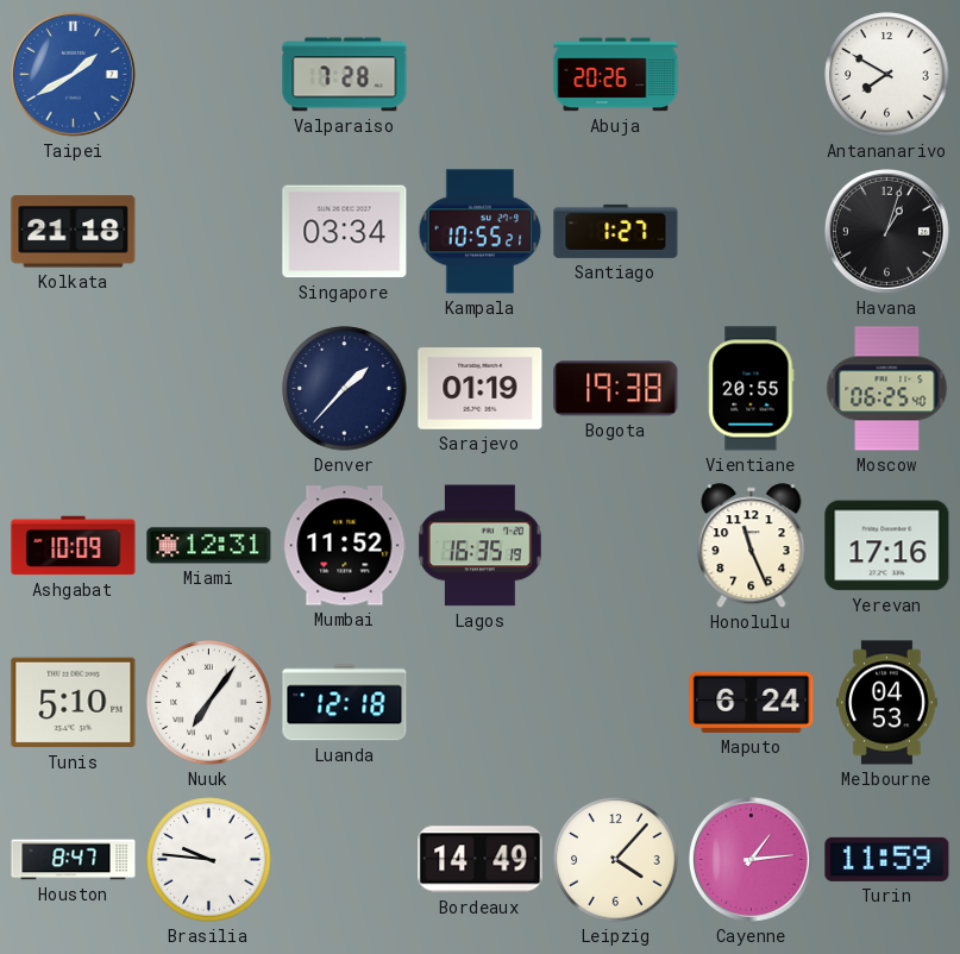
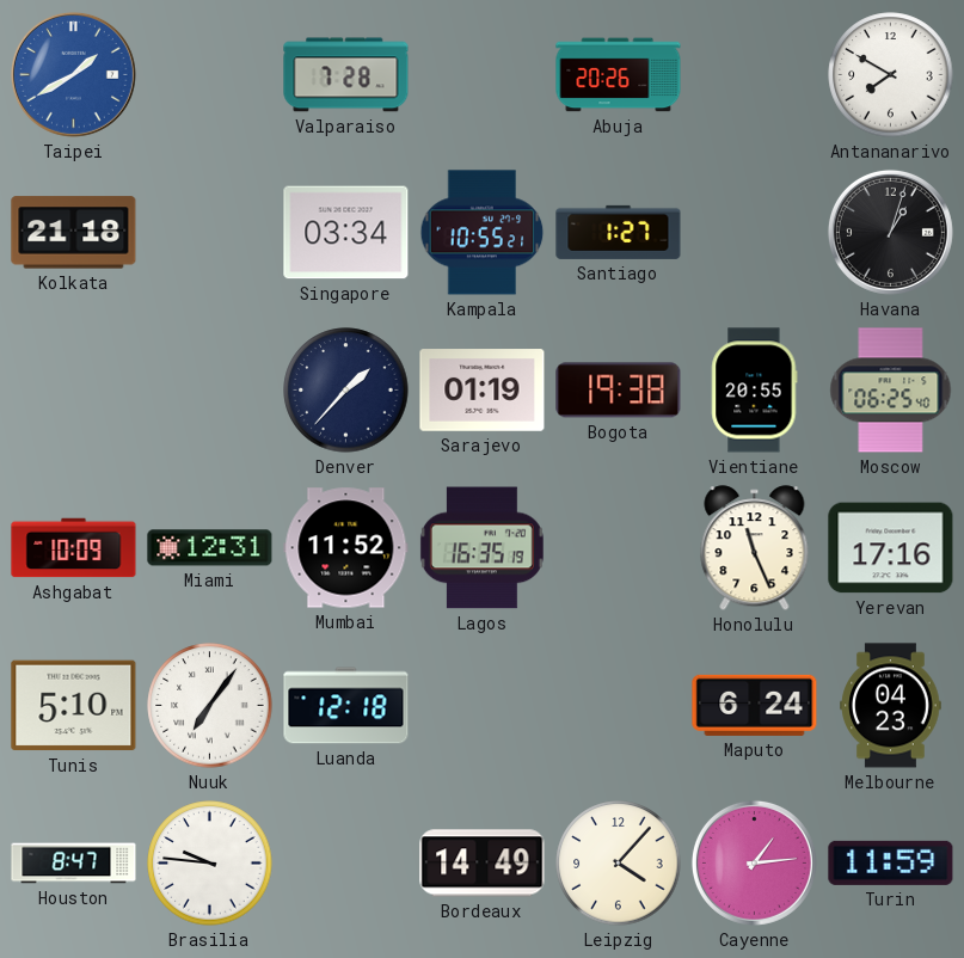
Melbourne: 04:53 -> 04:23 (891, 706)
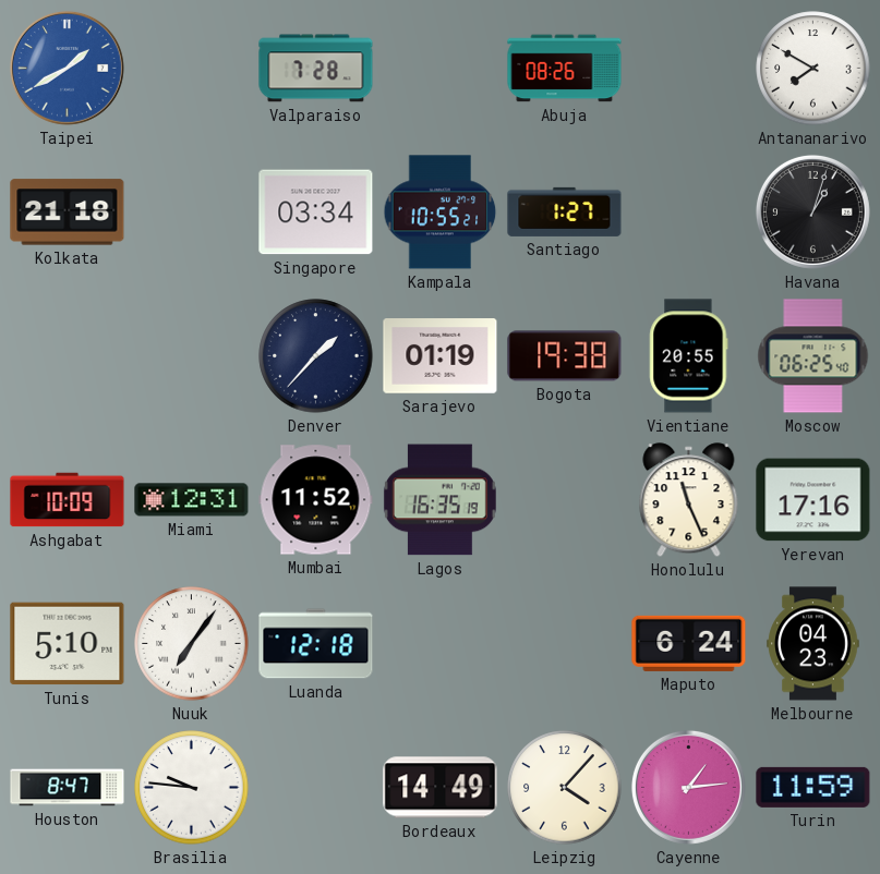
Abuja: 20:26 -> 08:26 (565, 69)
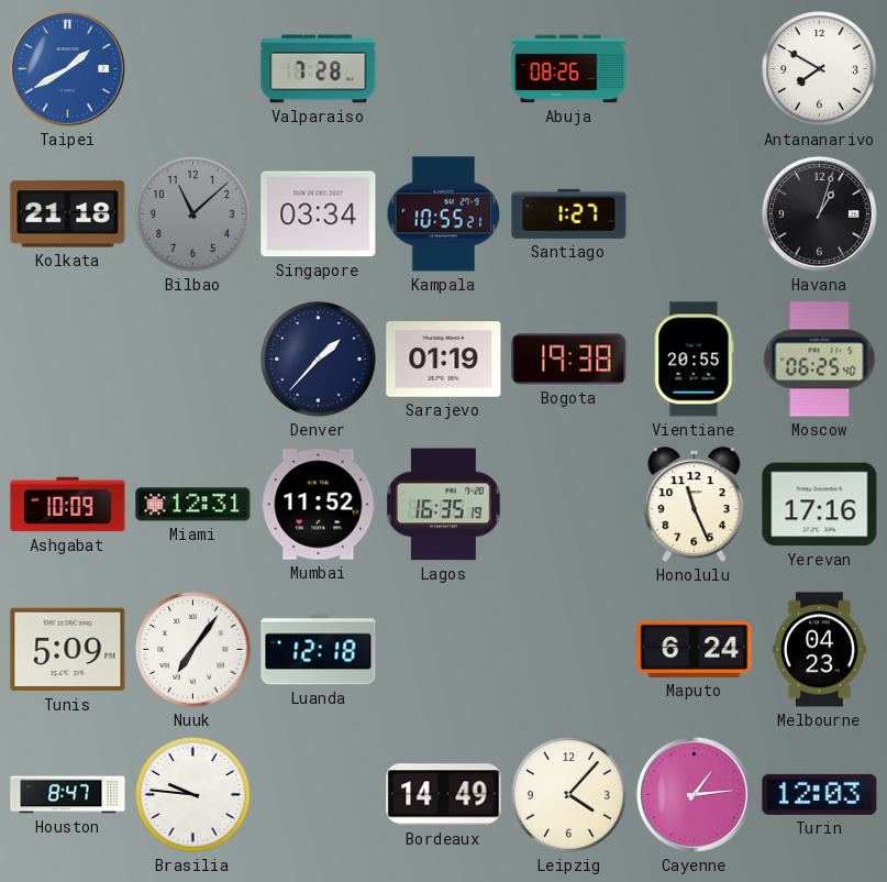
Bilbao: none -> 11:08 (193, 214)
Tunis: 5:10 -> 5:09 (68, 650)
Turin: 11:59 -> 12:03 (820, 794)
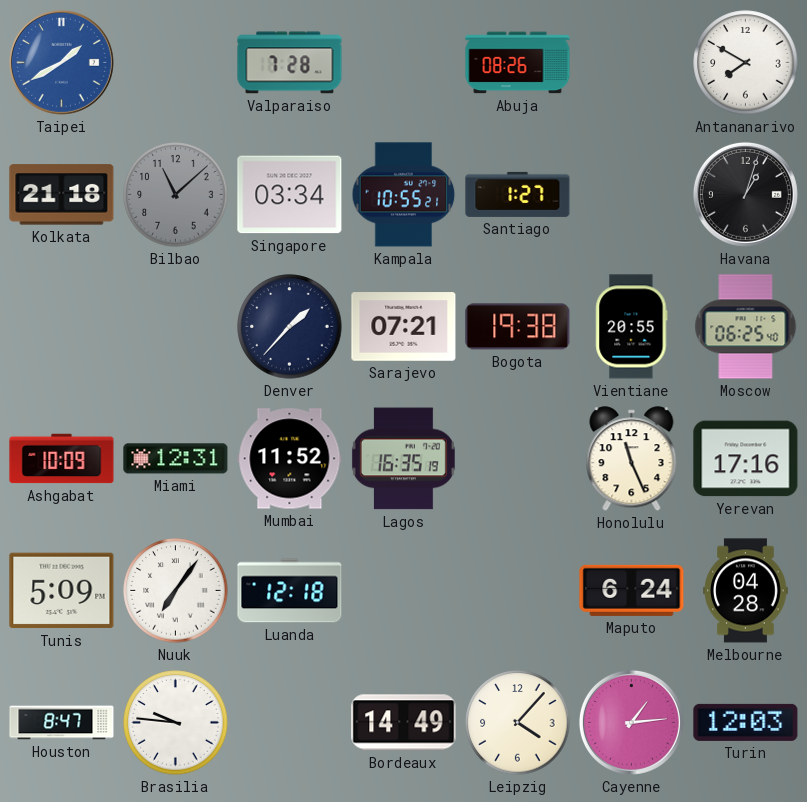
Sarajevo: 01:19 -> 07:21 (404, 327)
Melbourne: 04:23 -> 04:28 (746, 591)
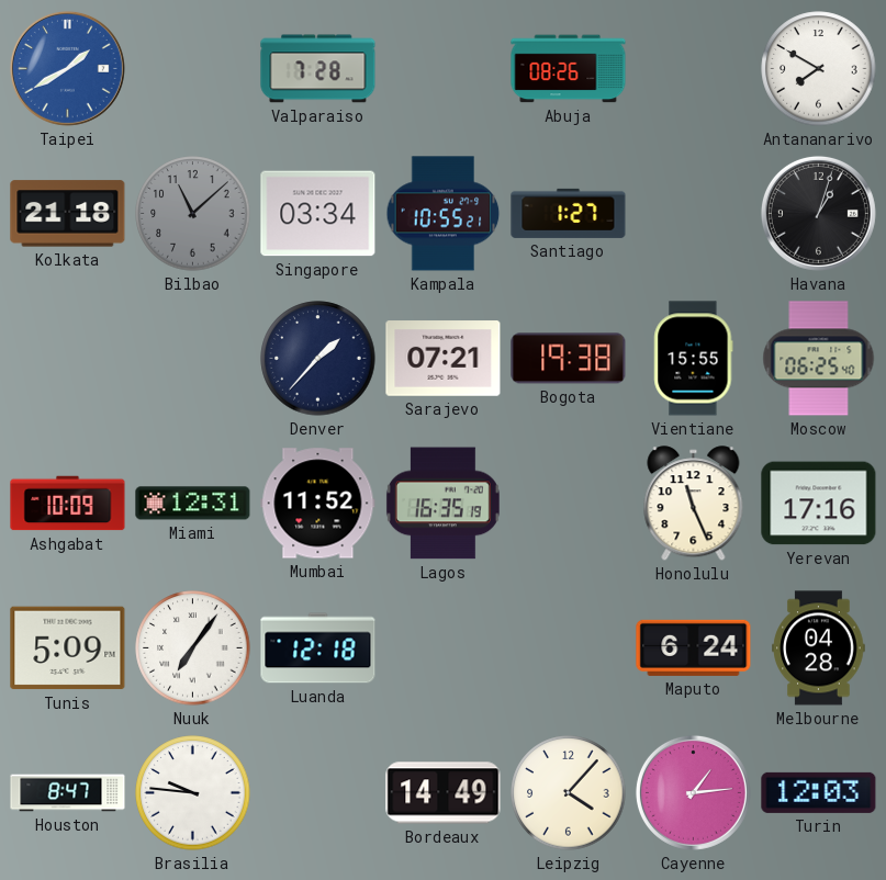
Vientiane: 20:55 -> 15:55 (694, 359)
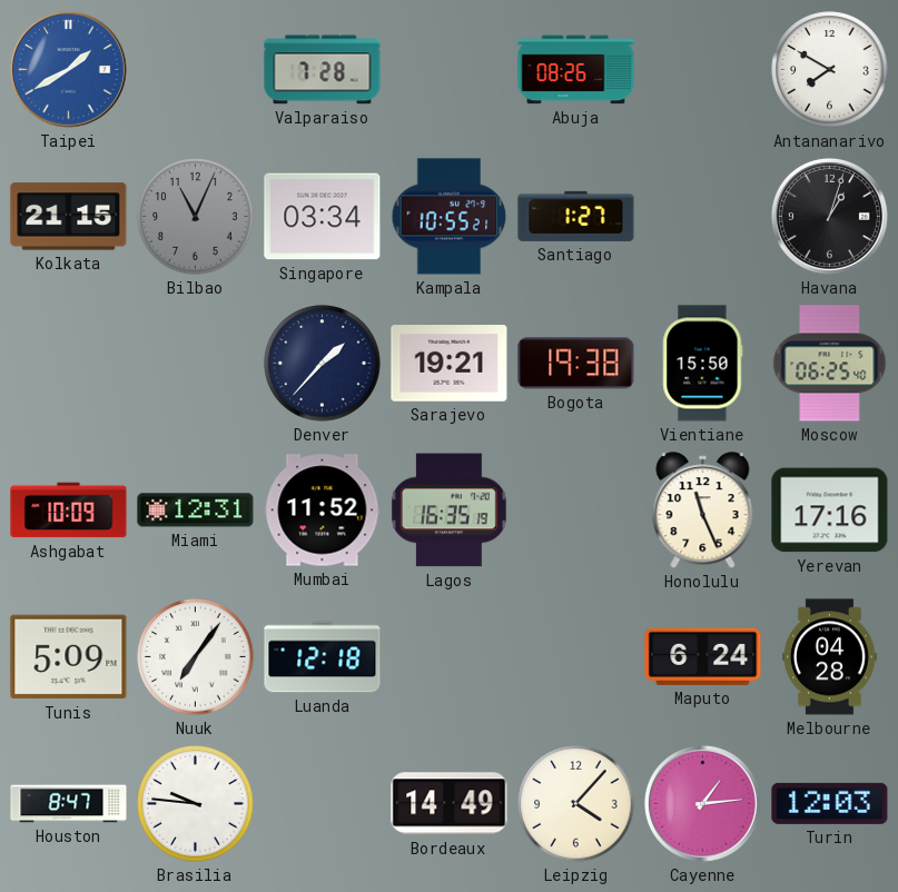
Kolkata: 21:18 -> 21:15 (69, 217)
Bilbao: 11:08 -> 11:04 (196, 217)
Sarajevo: 07:21 -> 19:21 (450, 364)
Vientiane: 15:55 -> 15:50 (703, 364)
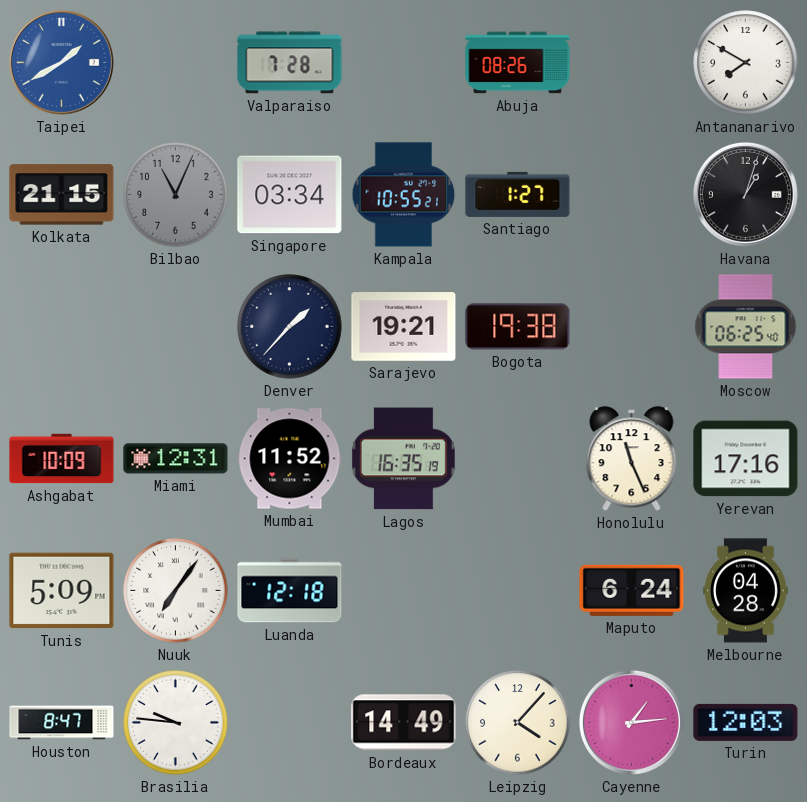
Vientiane: 15:50 -> none (703, 364)
